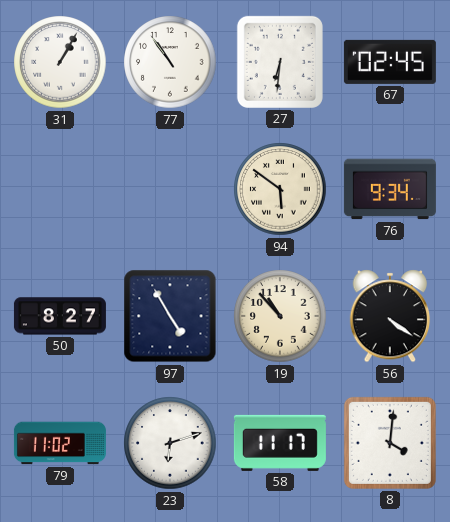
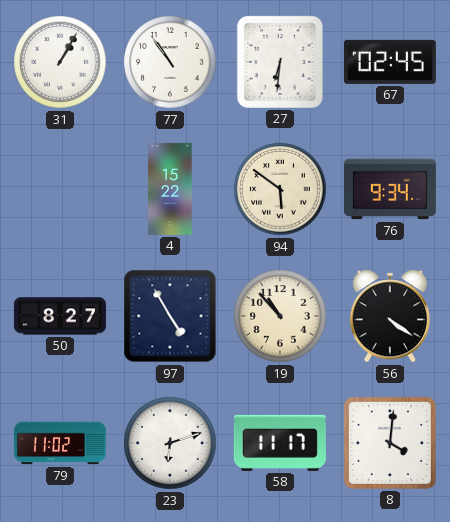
4: none -> 15:22 (170, 189)
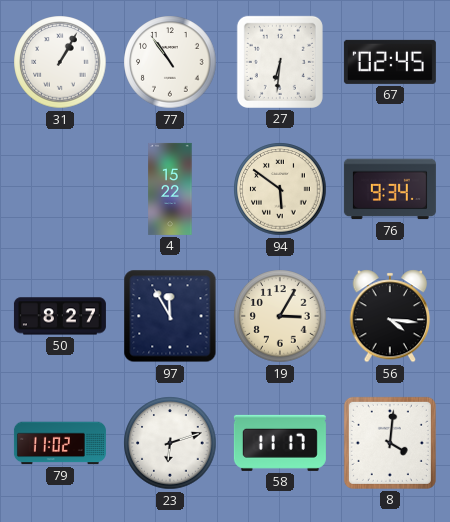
97: 4:55 -> 11:55 (170, 316)
19: 10:53 -> 3:05 (280, 316)
56: 4:21 -> 4:16 (390, 316)
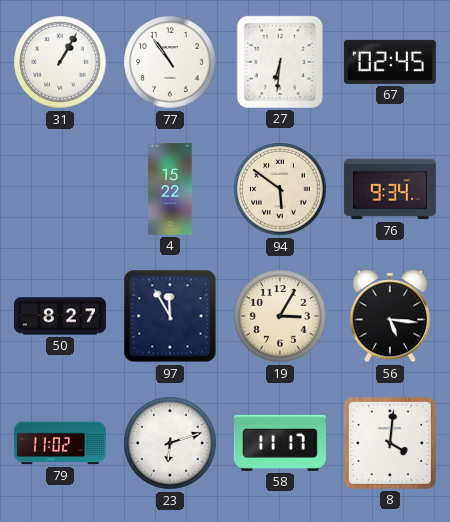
56: 4:16 -> 5:16 (390, 316)
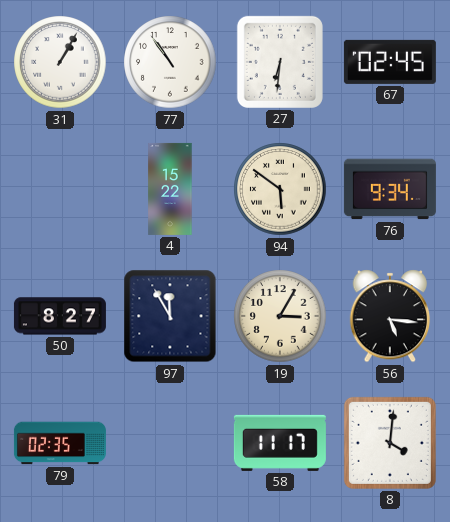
79: 11:02 -> 02:35 (60, 443)
23: 6:12 -> none (170, 443)
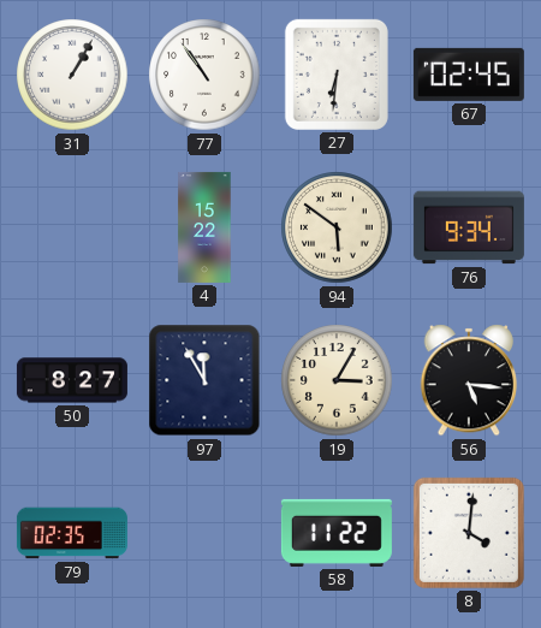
58: 11:17 -> 11:22 (337, 533)
